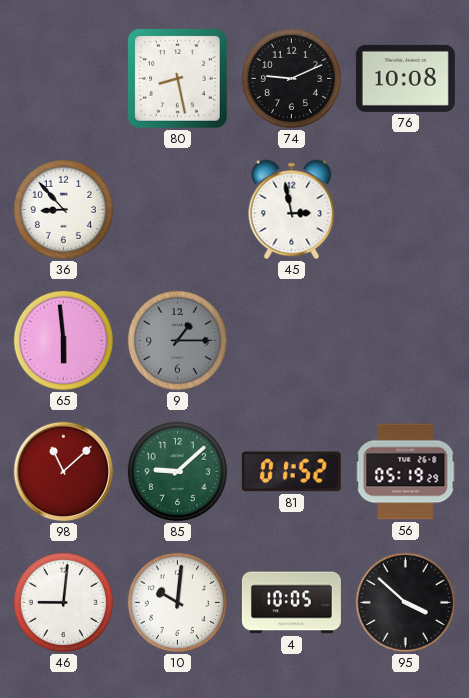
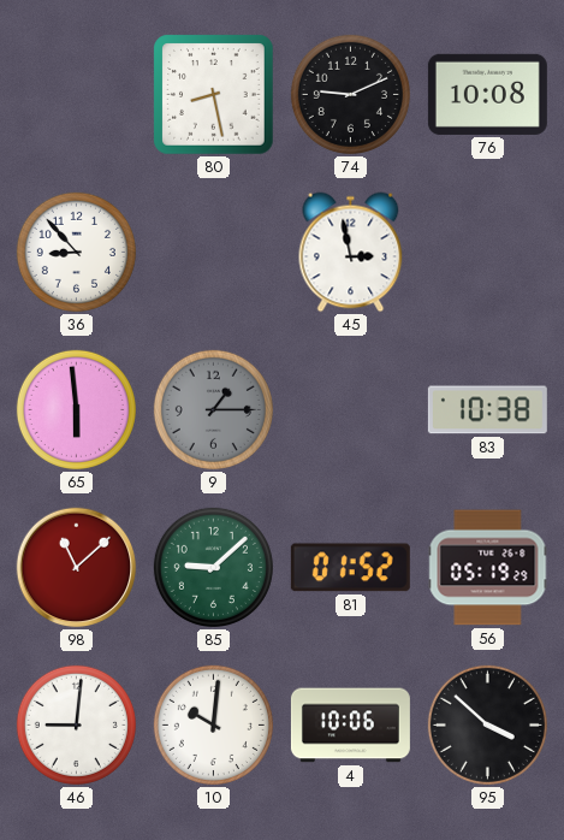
83: none -> 10:38 (487, 410)
4: 10:05 -> 10:06 (350, 726)
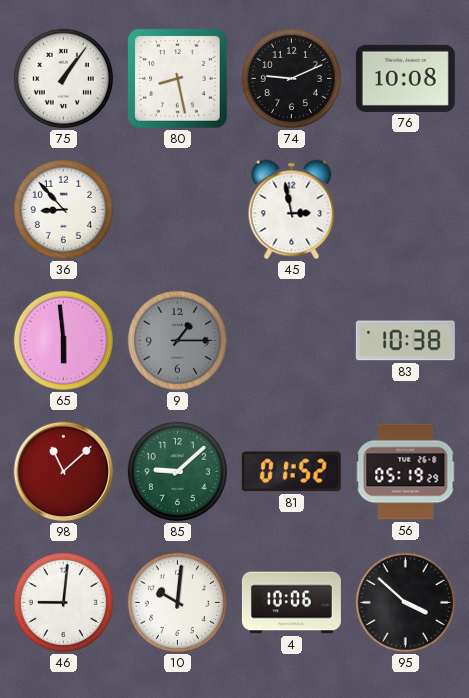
75: none -> 1:06 (63, 78)
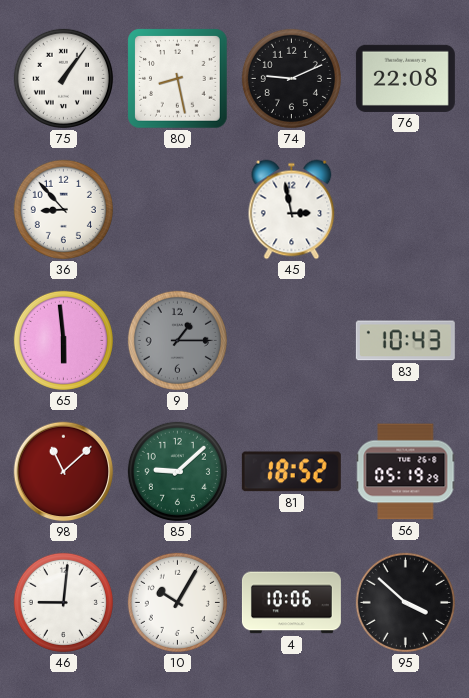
76: 10:08 -> 22:08 (405, 78)
83: 10:38 -> 10:43 (405, 341)
81: 01:52 -> 18:52 (291, 472)
10: 10:01 -> 10:05 (177, 602)
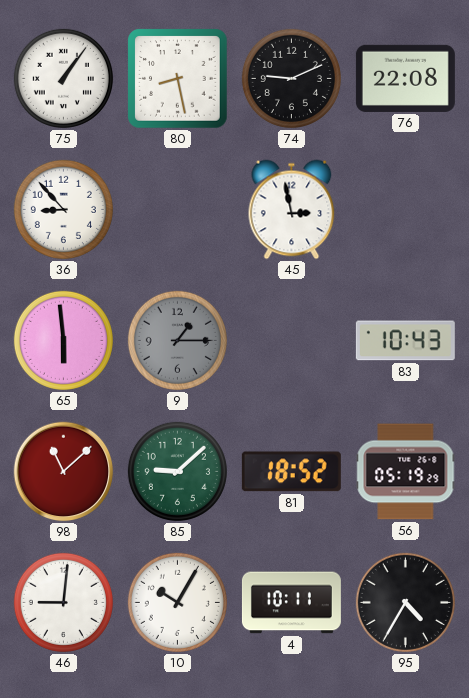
4: 10:06 -> 10:11 (291, 603)
95: 3:52 -> 4:35 (405, 602)
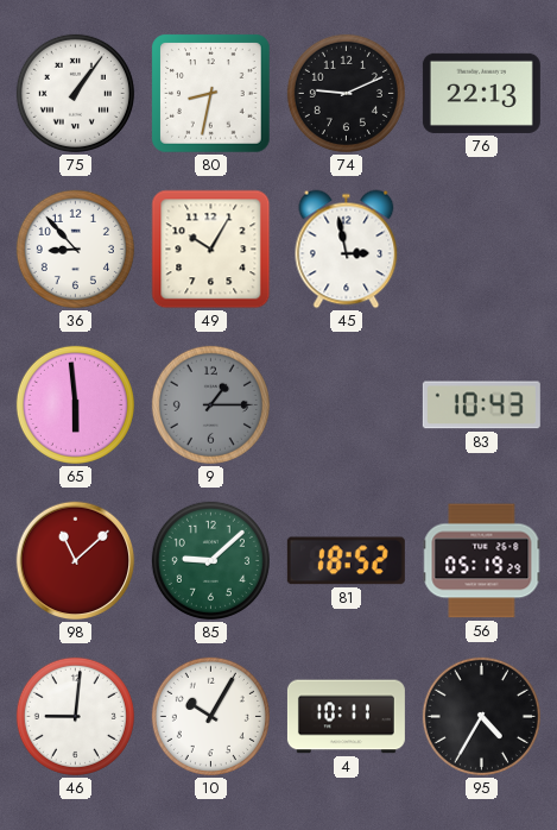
80: 8:28 -> 8:32 (211, 94)
76: 22:08 -> 22:13 (481, 93)
49: none -> 10:05 (211, 250)
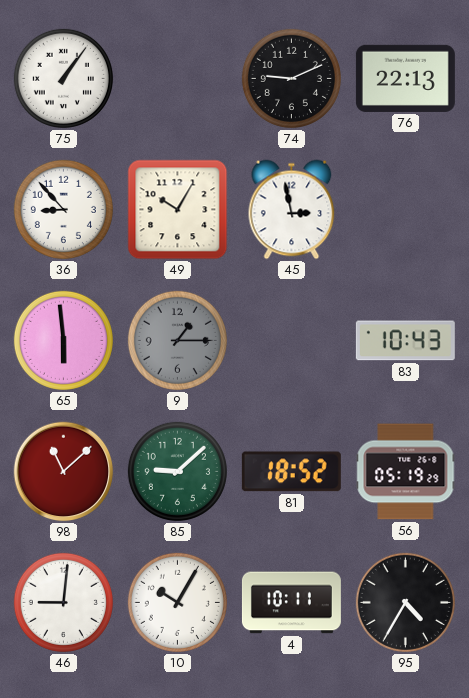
80: 8:32 -> none (211, 94)
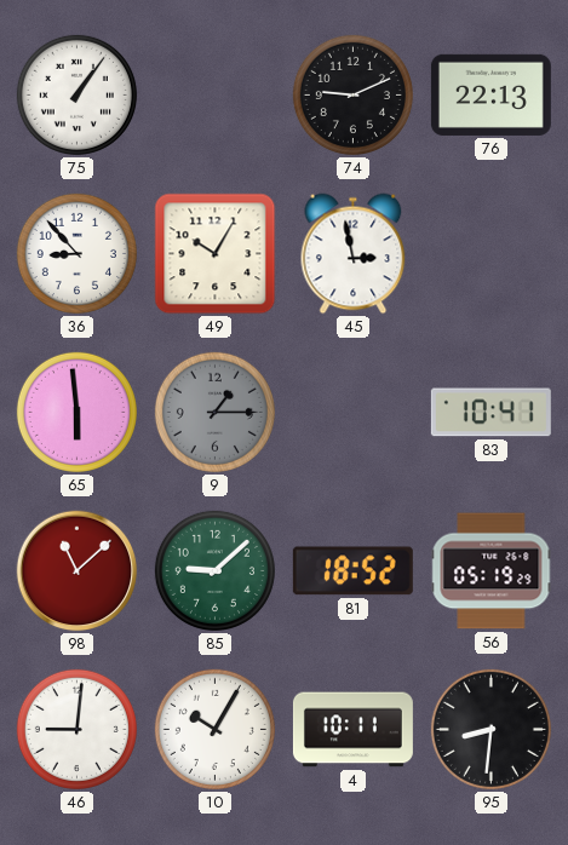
83: 10:43 -> 10:41 (490, 413)
95: 4:35 -> 8:31 (490, 729)
